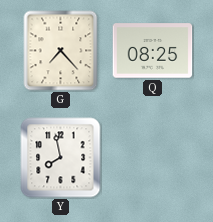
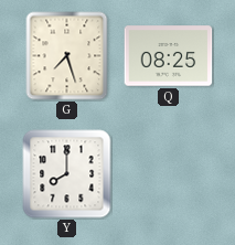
G: 7:23 -> 7:27 (67, 56)
Y: 7:58 -> 8:00 (67, 174)
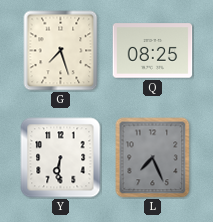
Y: 8:00 -> 6:31 (61, 158)
L: none -> 7:26 (153, 158)
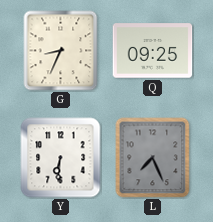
G: 7:27 -> 8:34 (61, 51)
Q: 08:25 -> 09:25 (153, 51)
